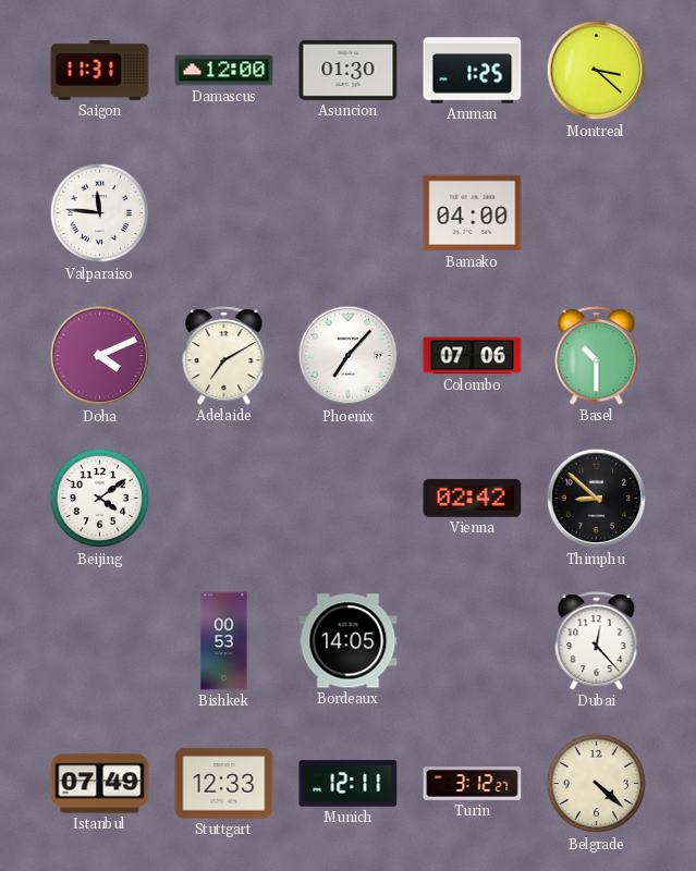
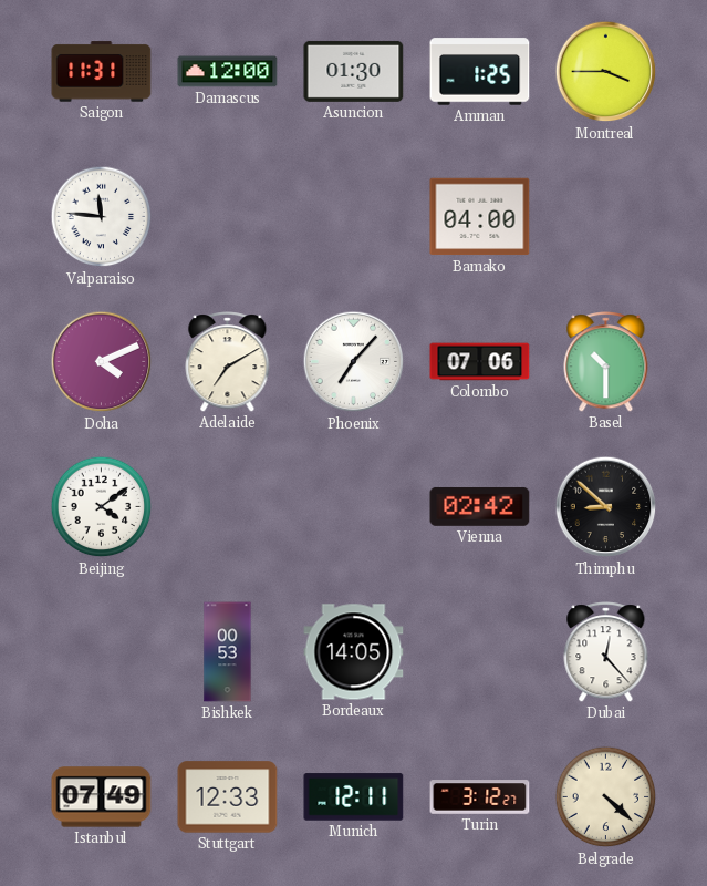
Montreal: 3:22 -> 3:45 (606, 72)
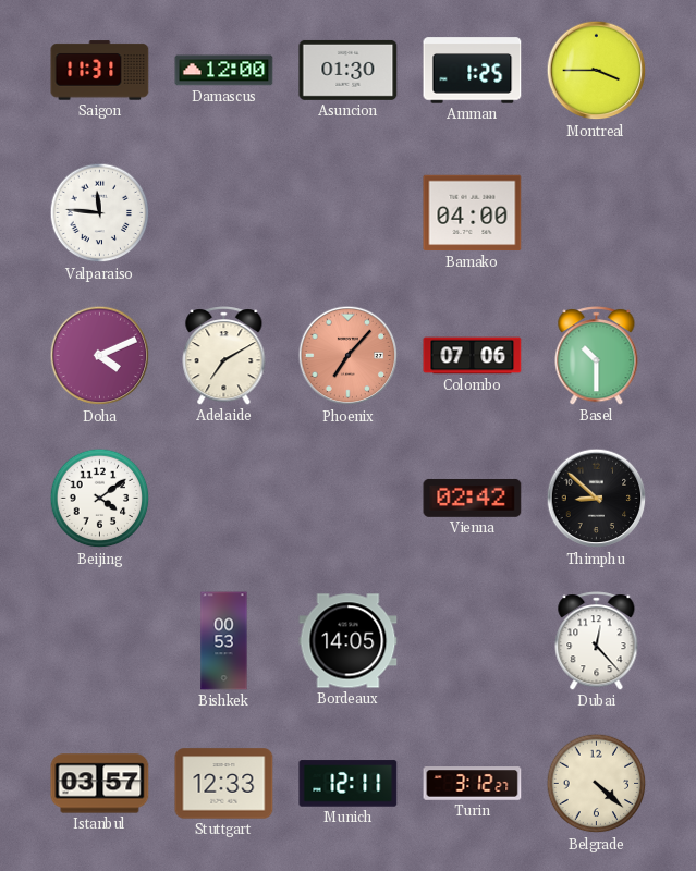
Phoenix dial: white -> salmon (349, 356)
Istanbul: 07:49 -> 03:57 (100, 784)
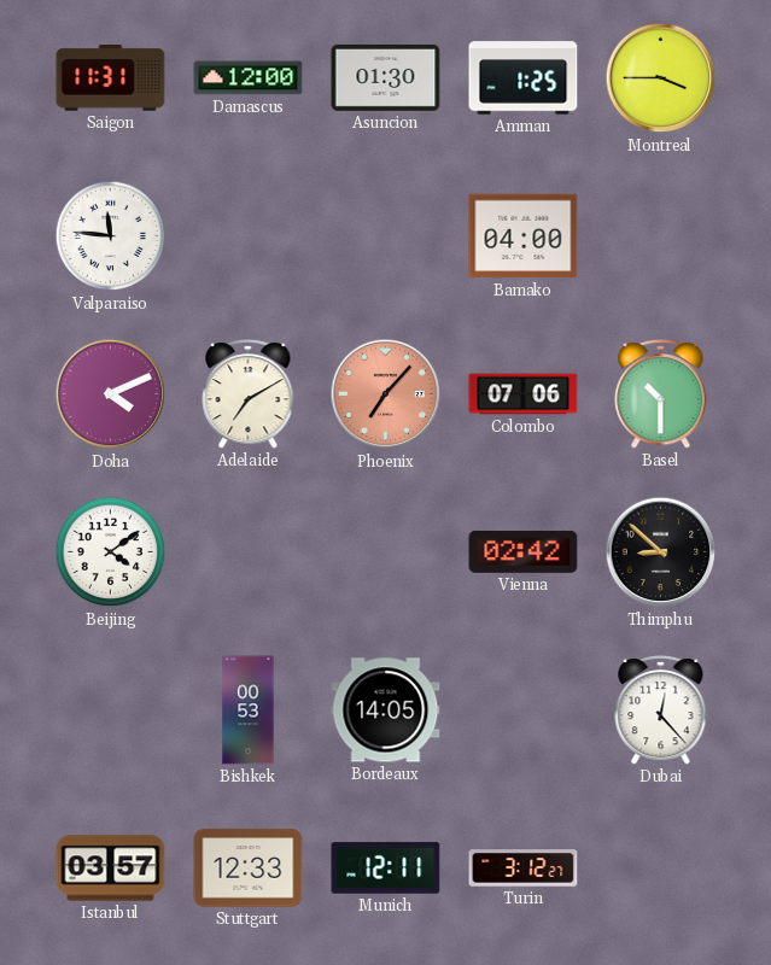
Belgrade: 4:22 -> none (597, 784)
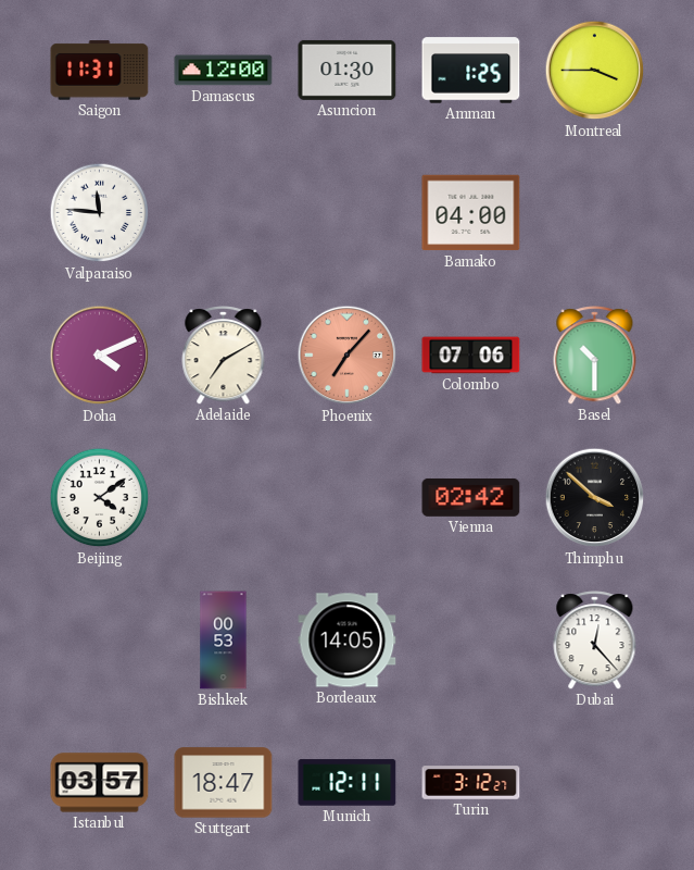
Thimphu: 8:52 -> 3:52 (595, 498)
Stuttgart: 12:33 -> 18:47 (224, 783)
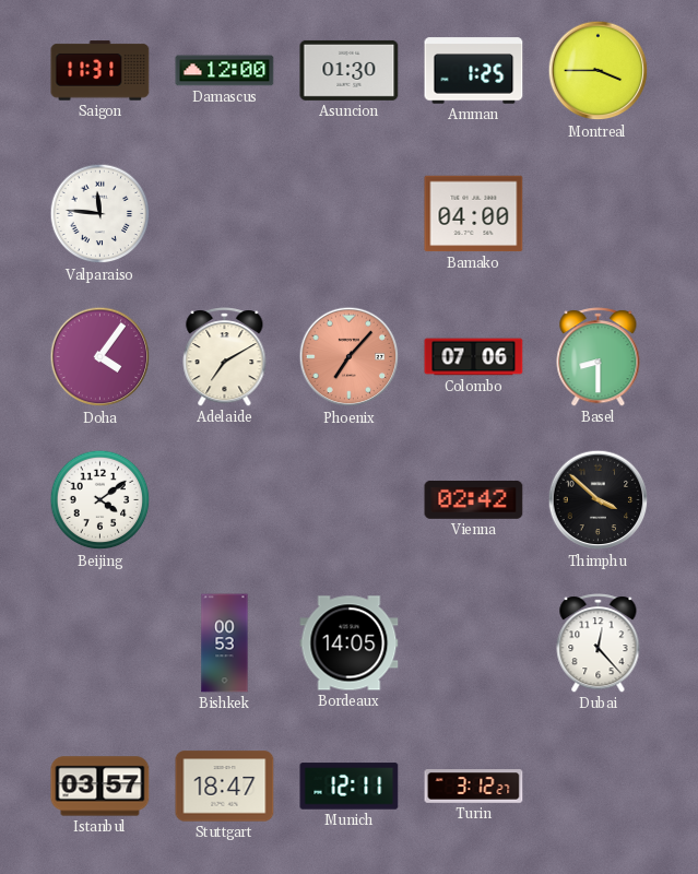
Doha: 4:11 -> 4:06 (100, 357)
Basel: 10:30 -> 8:30 (599, 357)
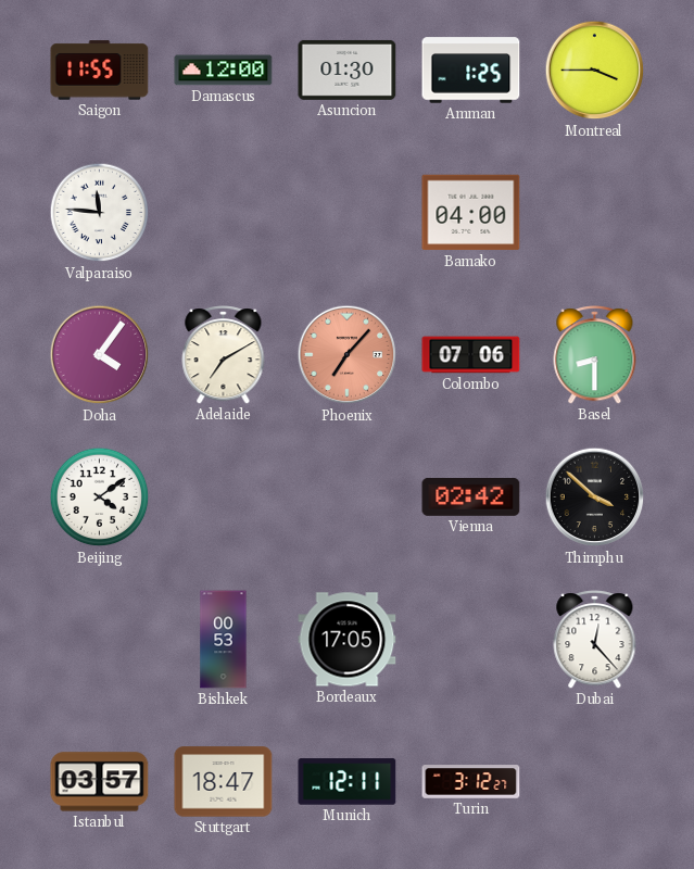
Saigon: 11:31 -> 11:55 (100, 71)
Bordeaux: 14:05 -> 17:05 (348, 640)
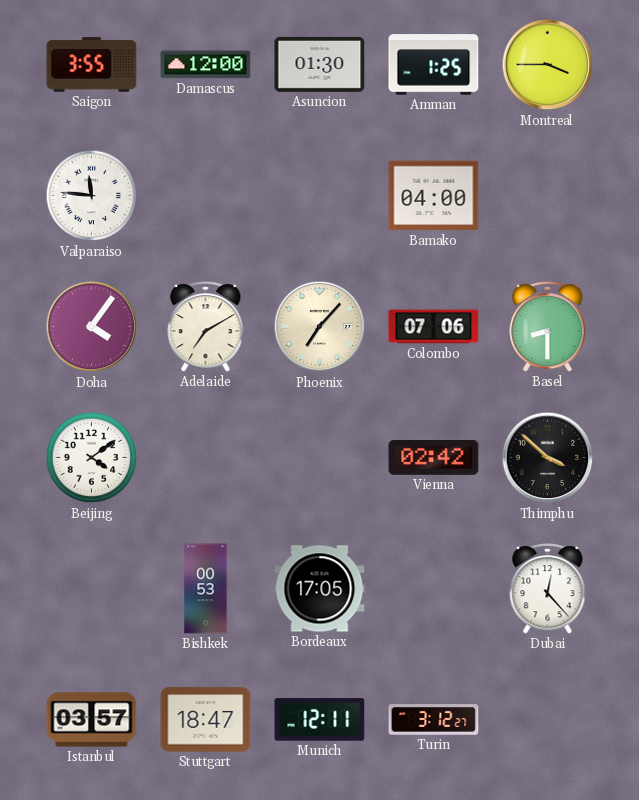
Saigon: 11:55 -> 3:55 (92, 65)
Phoenix dial: salmon -> cream (320, 327)
